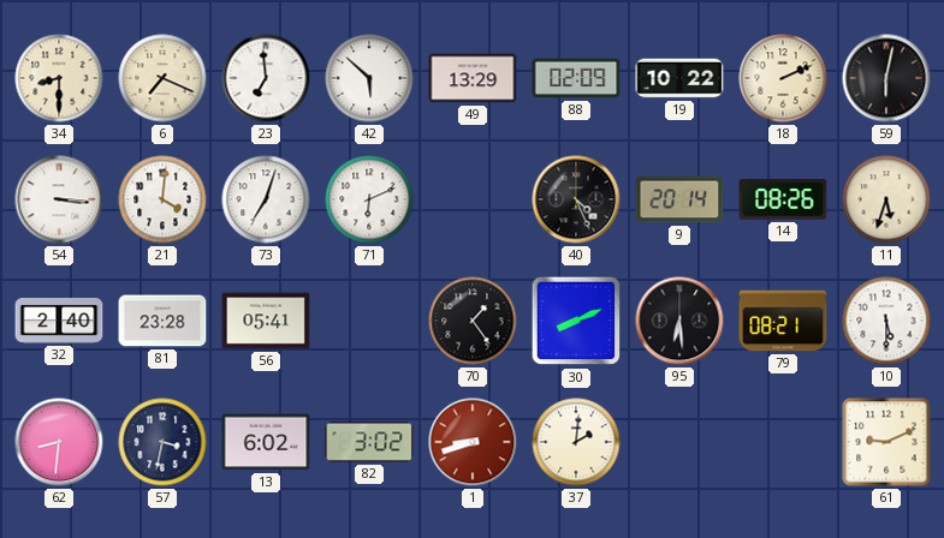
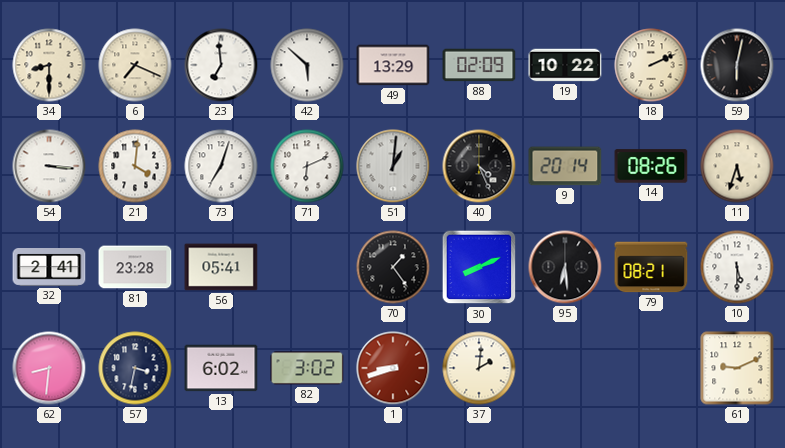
51: none -> 1:01 (393, 166)
32: 2:40 -> 2:41 (49, 268)
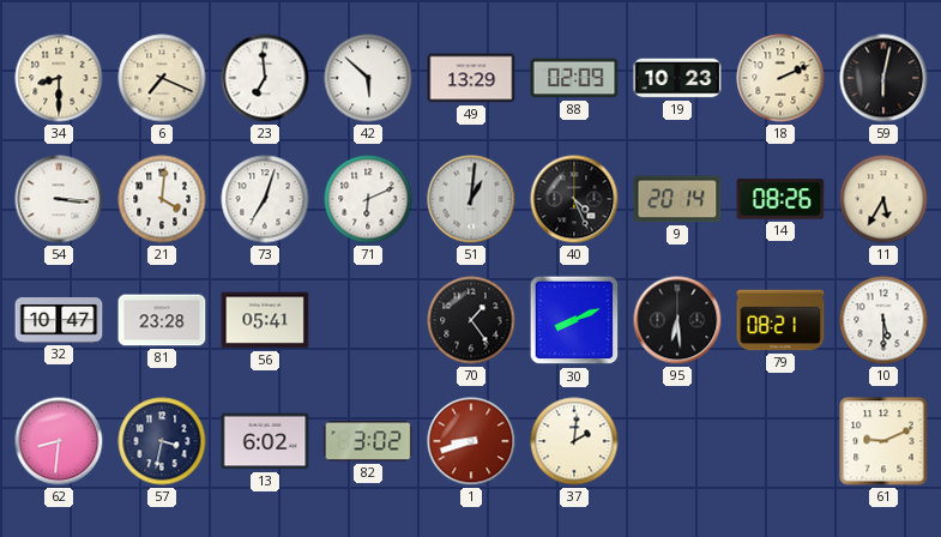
19: 10:22 -> 10:23 (677, 78)
11: 5:33 -> 5:35 (883, 199)
32: 2:41 -> 10:47 (59, 321)
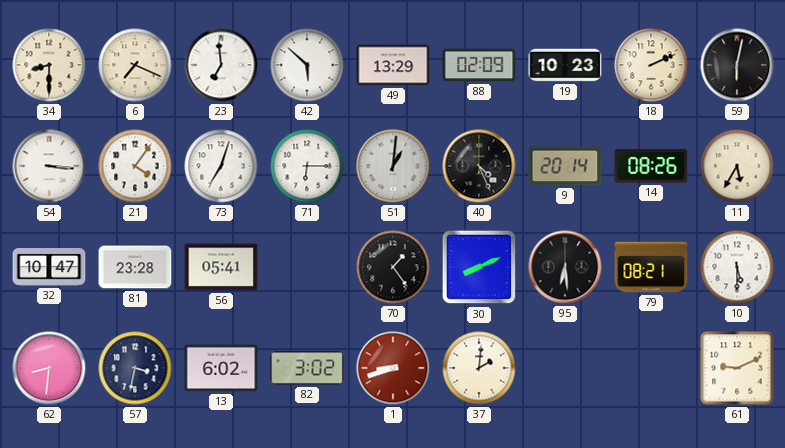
21: 4:01 -> 4:06 (135, 166)
71: 6:11 -> 6:15 (307, 166)
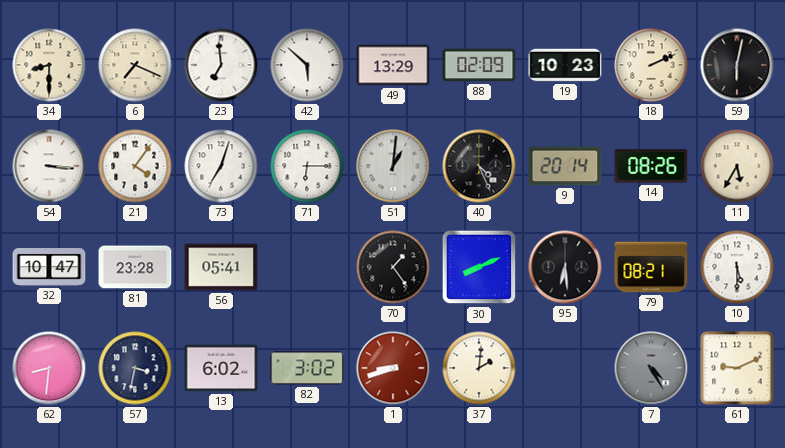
7: none -> 4:25 (651, 368)
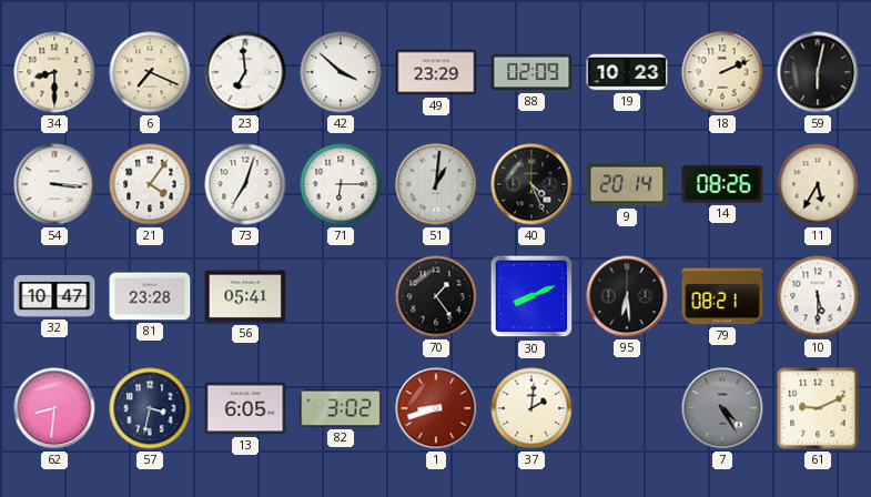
42: 5:52 -> 3:52 (341, 72)
49: 13:29 -> 23:29 (436, 72)
13: 6:02 -> 6:05 (245, 408)
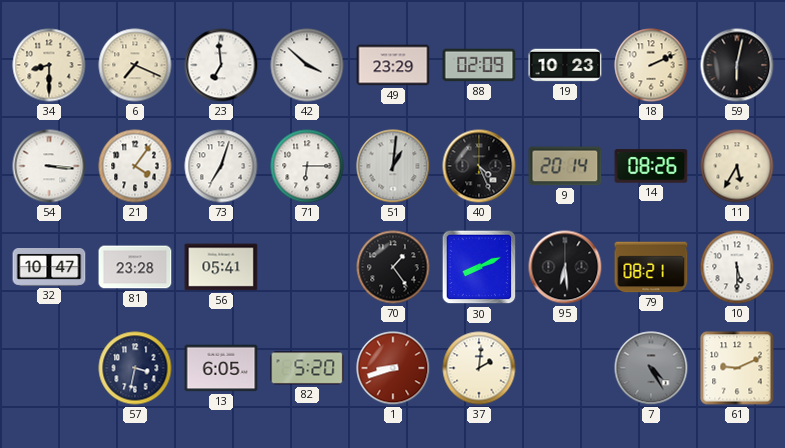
62: 8:31 -> none (54, 408)
82: 3:02 -> 5:20 (307, 368)
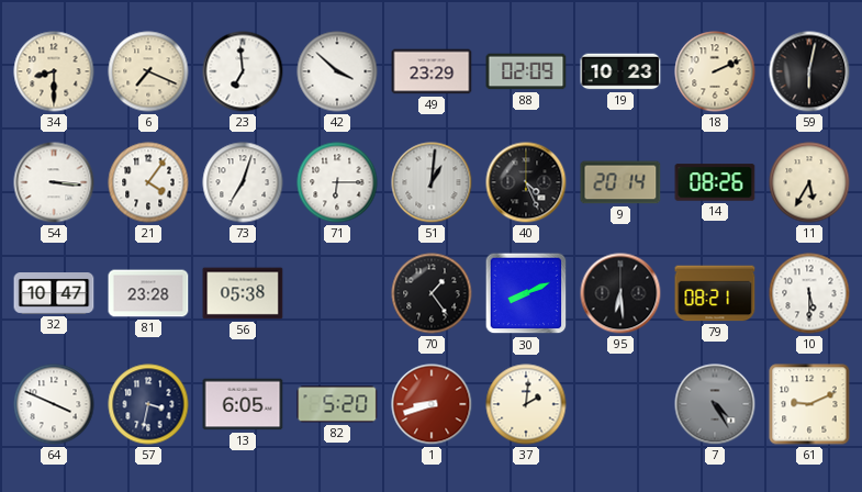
56: 05:41 -> 05:38 (243, 293)
64: none -> 3:49 (54, 404)
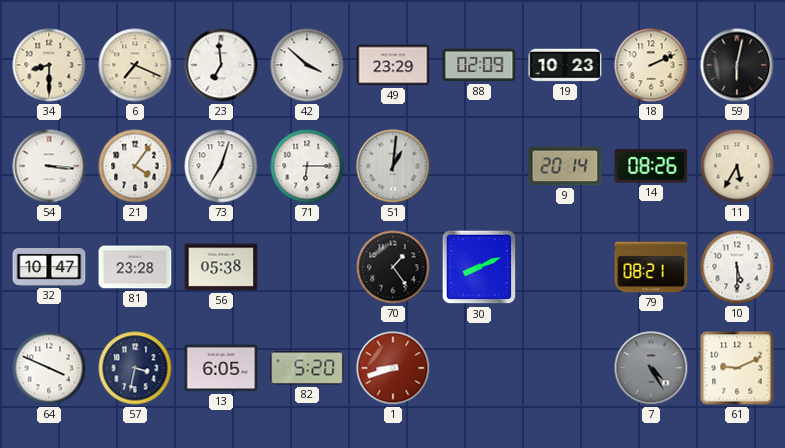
40: 4:26 -> none (526, 182)
95: 6:29 -> none (620, 293)
37: 2:01 -> none (526, 404)
